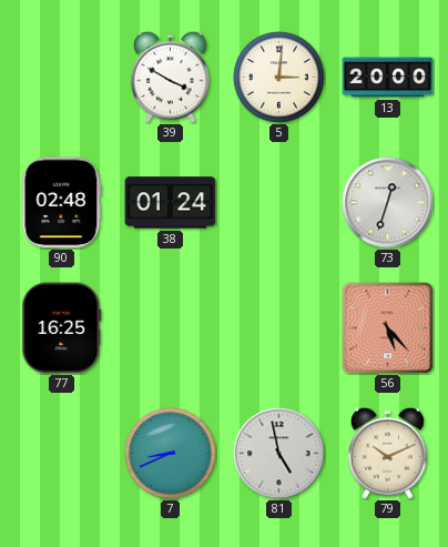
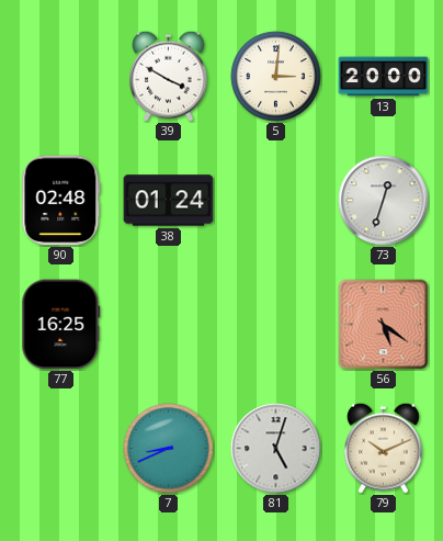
56: 5:23 -> 5:21 (384, 325)
81: 4:58 -> 5:03 (276, 449)
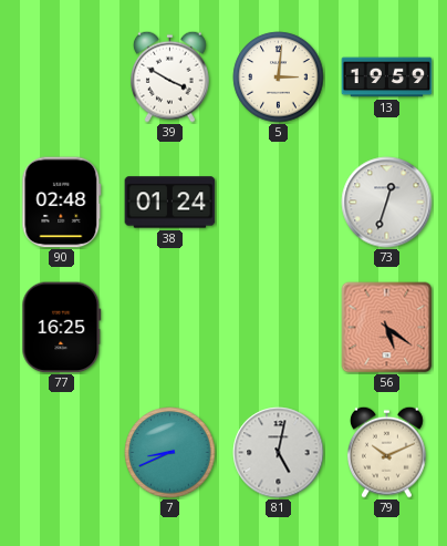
13: 20:00 -> 19:59 (387, 78)
81: 5:03 -> 5:02 (279, 453)
